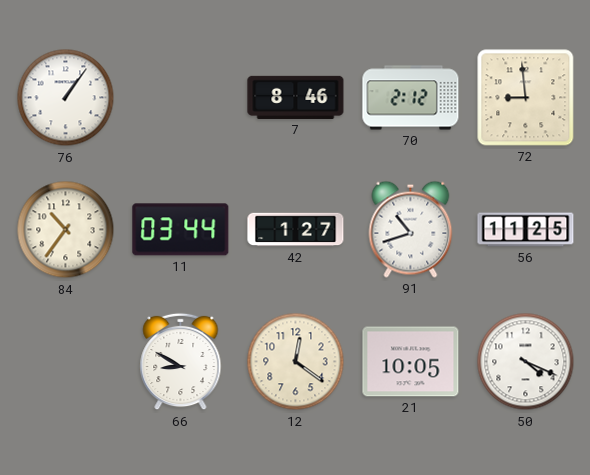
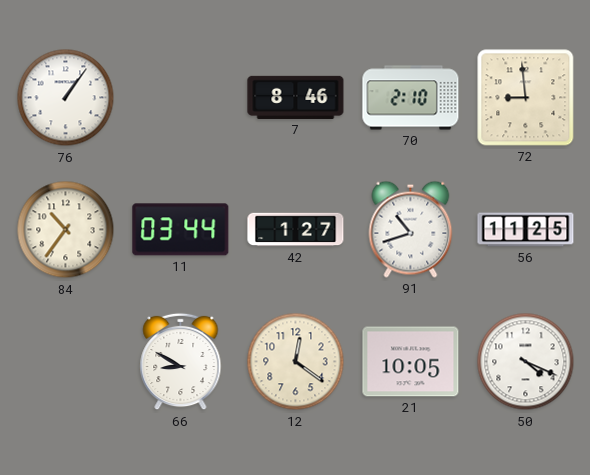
70: 2:12 -> 2:10 (411, 98)
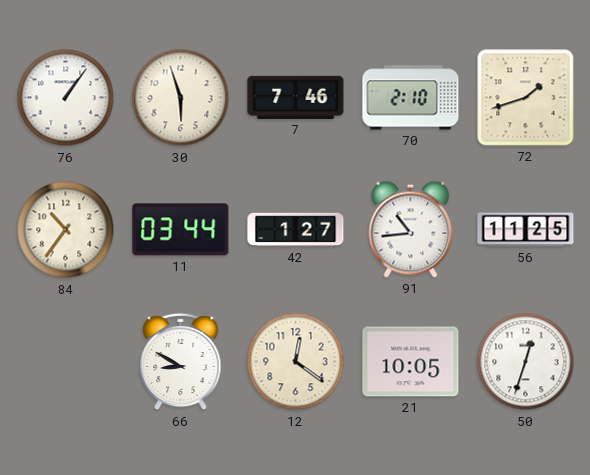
30: none -> 5:57 (181, 98)
7: 8:46 -> 7:46 (296, 97)
72: 8:59 -> 1:42 (526, 98)
91: 10:42 -> 10:44 (411, 229)
50: 4:19 -> 12:33 (526, 362)
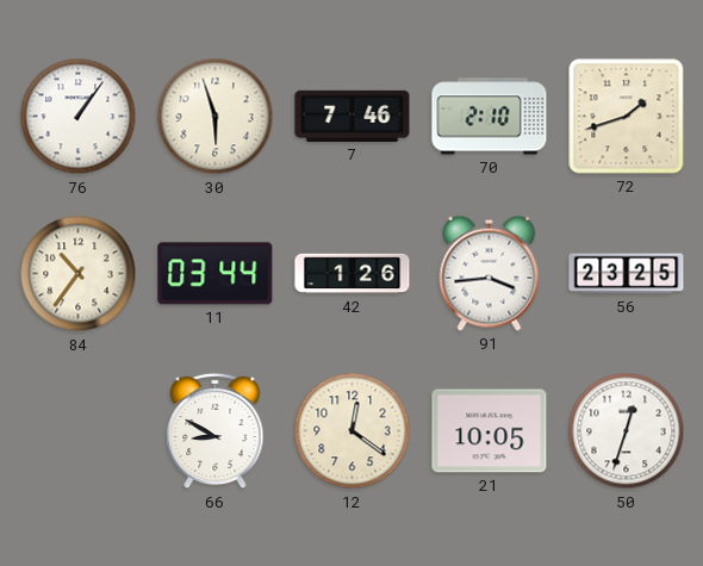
42: 1:27 -> 1:26 (353, 274)
91: 10:44 -> 3:44 (490, 273)
56: 11:25 -> 23:25 (627, 274)
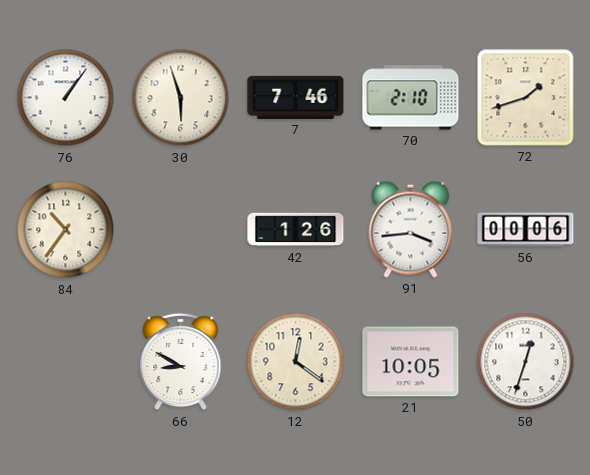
11: 03:44 -> none (216, 274)
56: 23:25 -> 00:06 (526, 230)
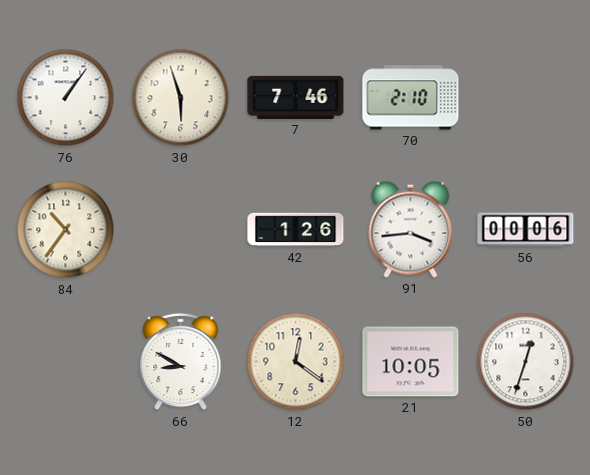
72: 1:42 -> none (526, 98)
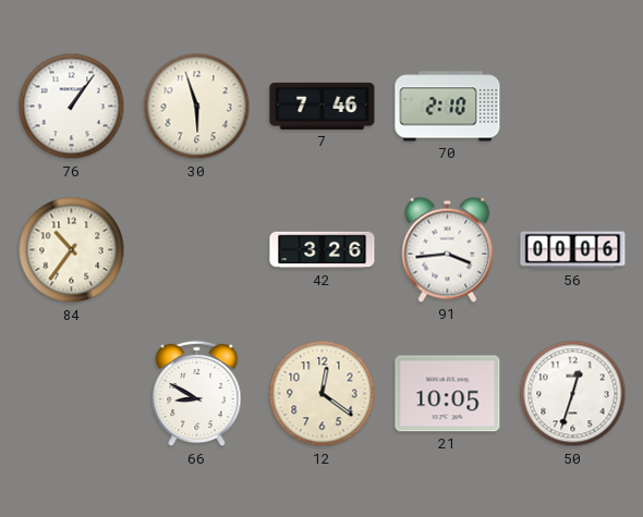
42: 1:26 -> 3:26 (323, 250)
